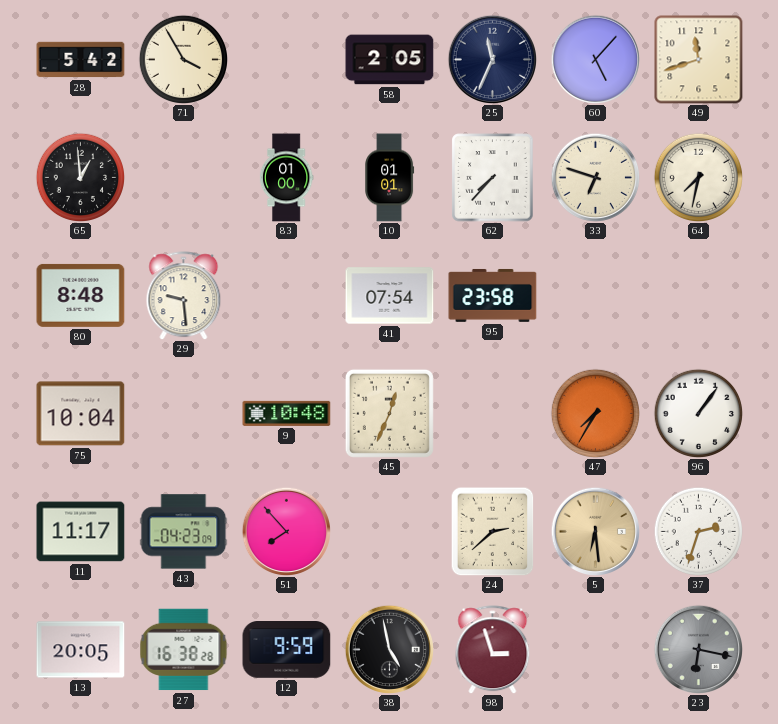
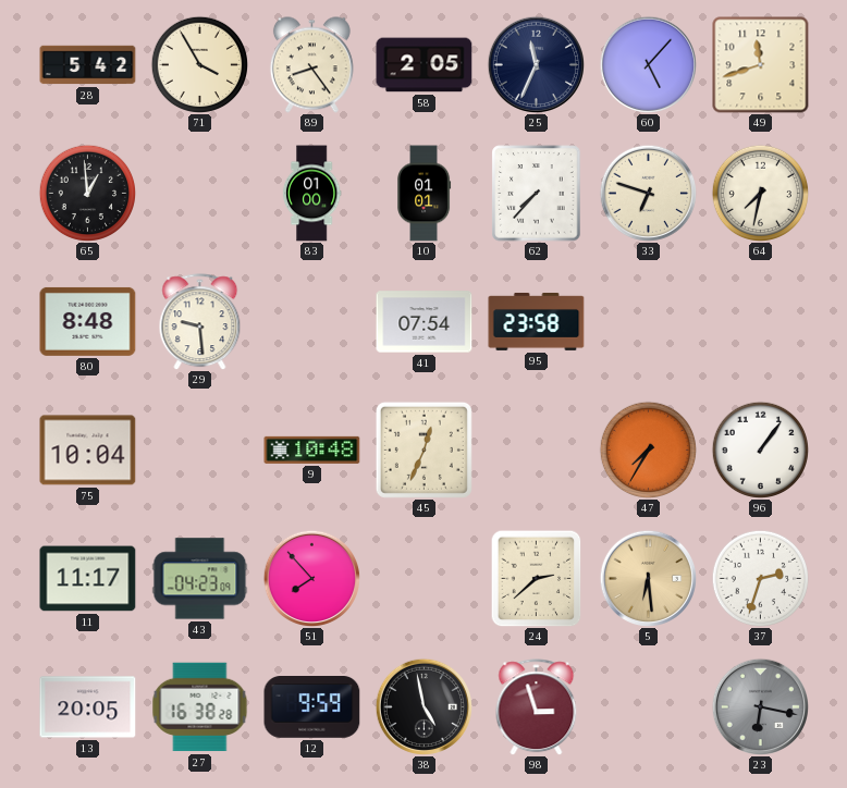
89: none -> 8:24 (311, 65)
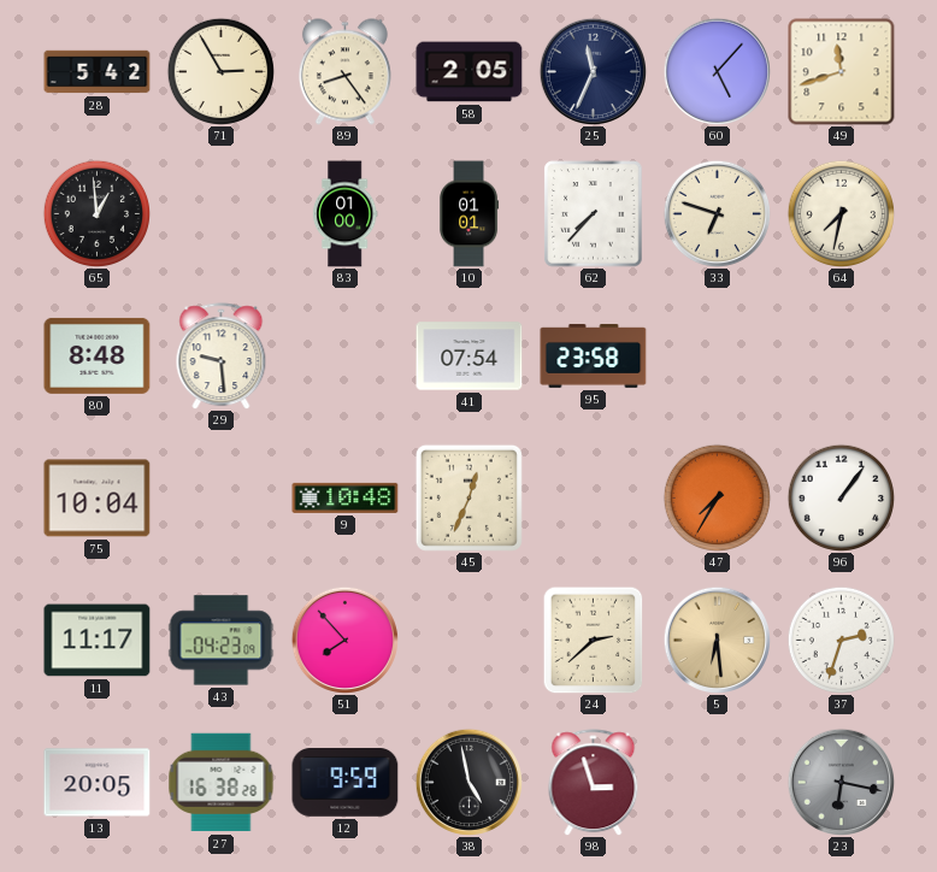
71: 3:55 -> 2:55 (220, 71)
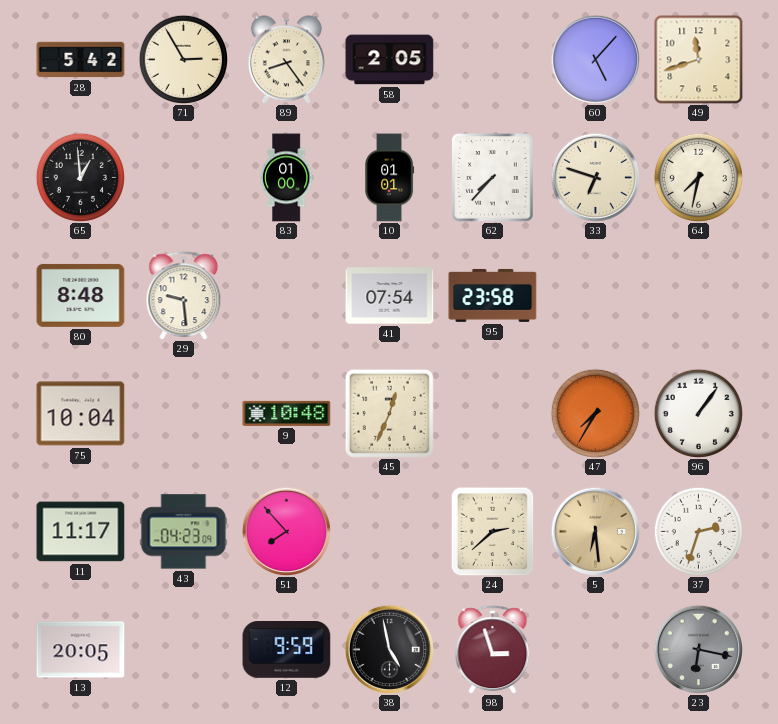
25: 11:34 -> none (593, 71)
27: 16:38 -> none (222, 783)
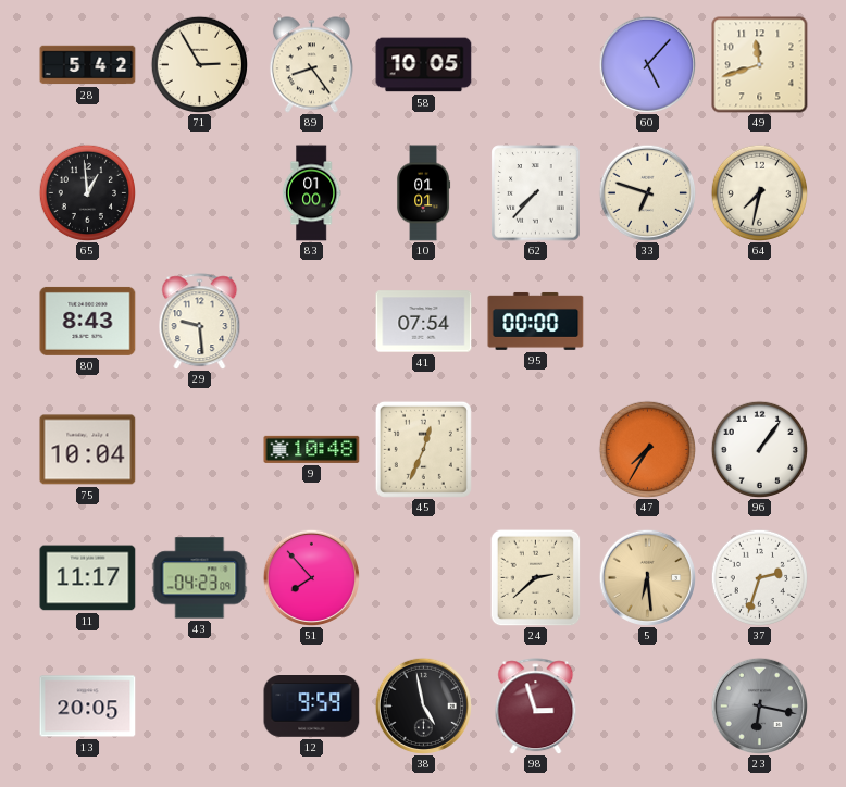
58: 2:05 -> 10:05 (424, 65)
80: 8:48 -> 8:43 (88, 321)
95: 23:58 -> 00:00 (536, 322)
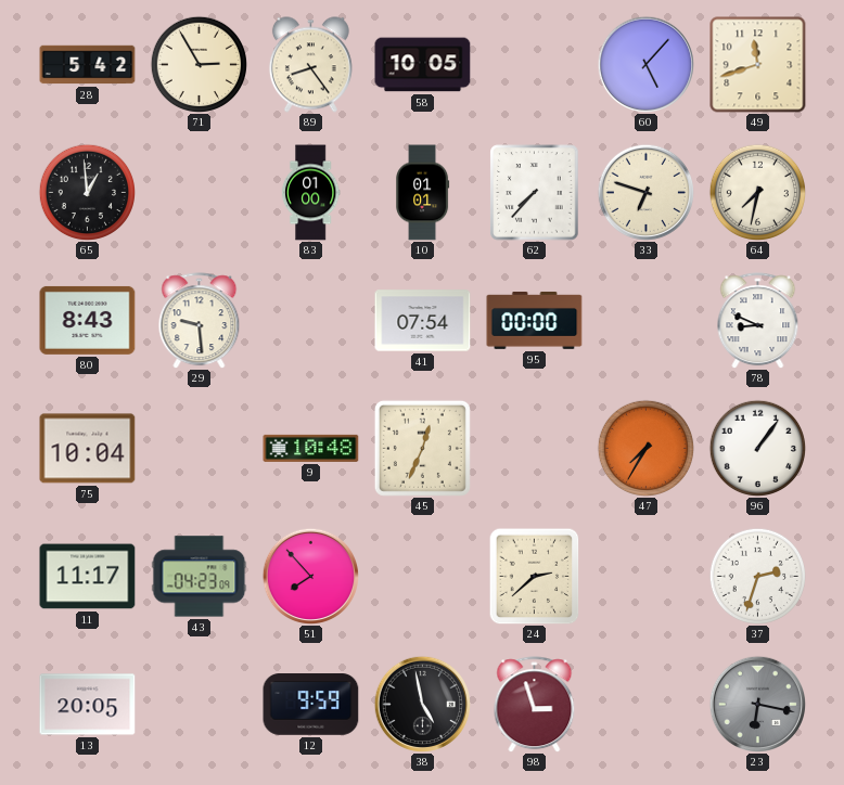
78: none -> 8:49 (758, 321)
5: 6:29 -> none (647, 577)
